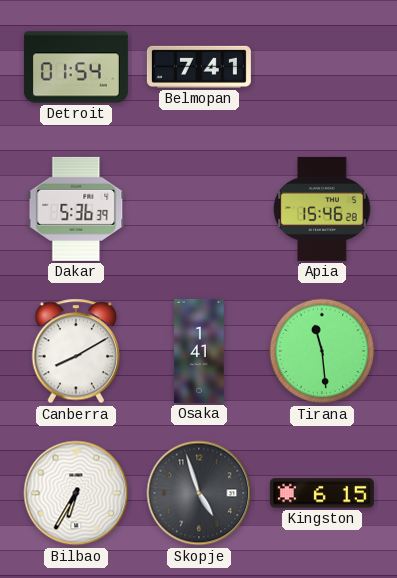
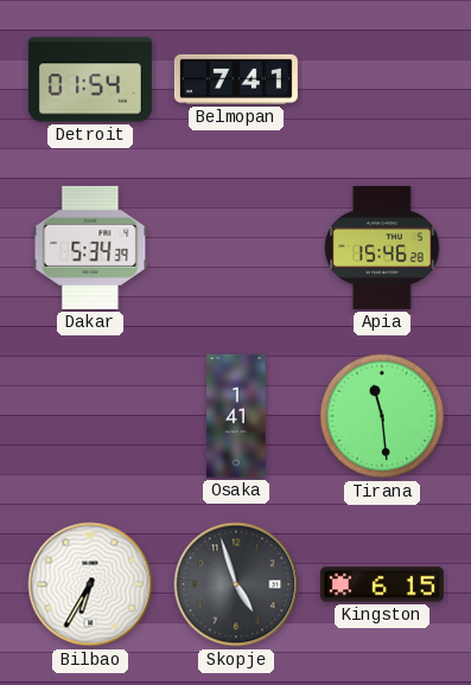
Dakar: 5:36 -> 5:34 (90, 248)
Canberra: 8:10 -> none (75, 351)
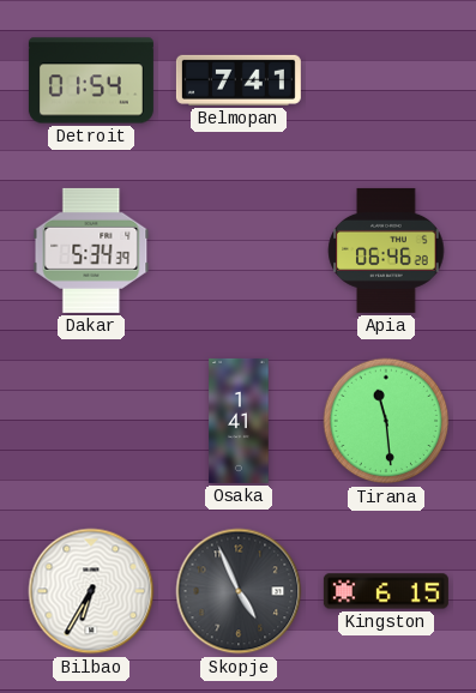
Apia: 15:46 -> 06:46 (386, 251)
Skopje: 4:57 -> 4:56 (239, 591)
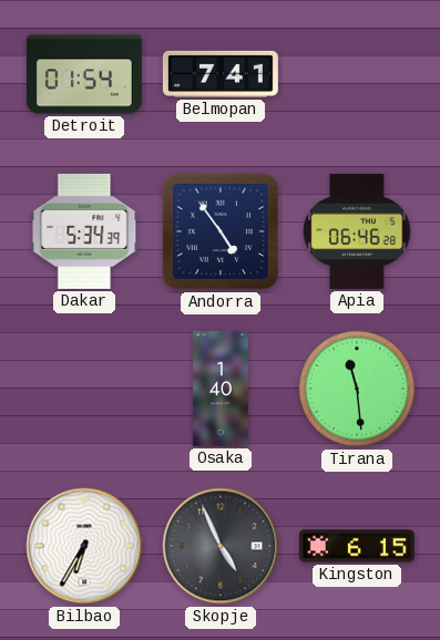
Andorra: none -> 4:54 (221, 231)
Osaka: 1:41 -> 1:40 (221, 389)
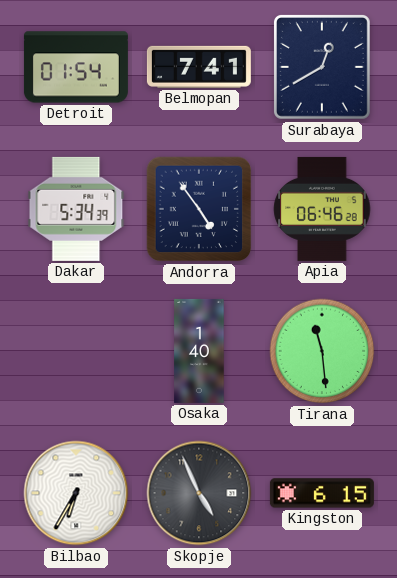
Surabaya: none -> 12:40 (322, 67)
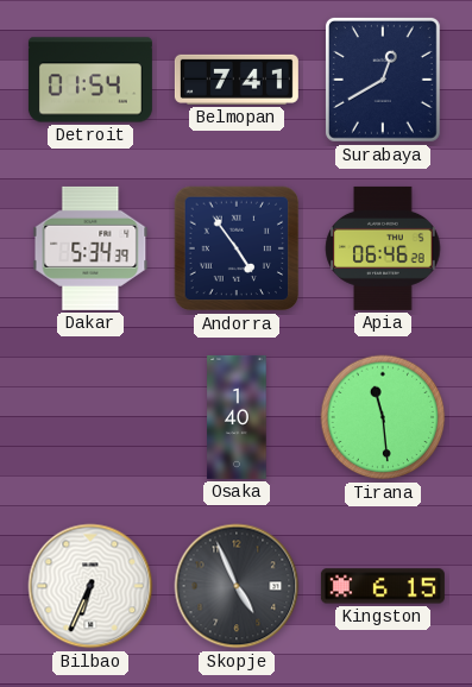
Bilbao: 6:35 -> 6:34 (90, 586)
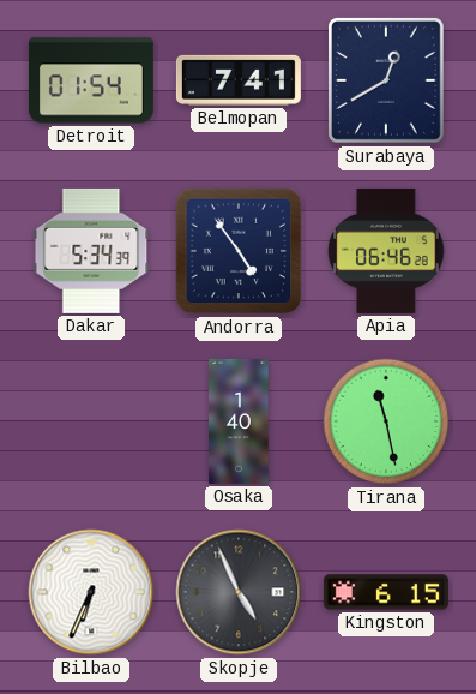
Tirana: 11:29 -> 11:28 (386, 421)
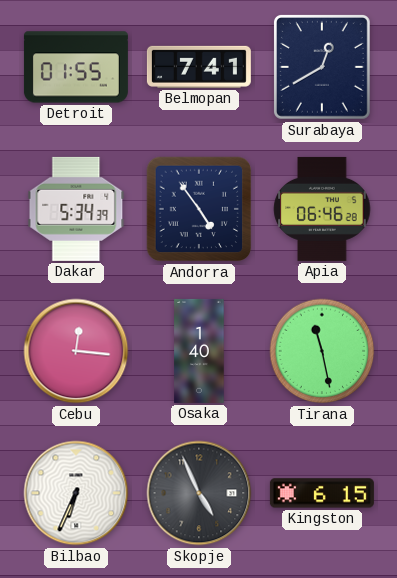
Detroit: 01:54 -> 01:55 (76, 67)
Cebu: none -> 12:16 (76, 351)
